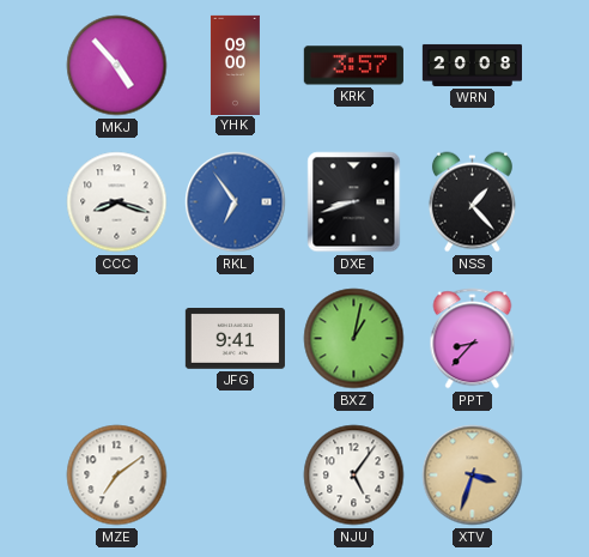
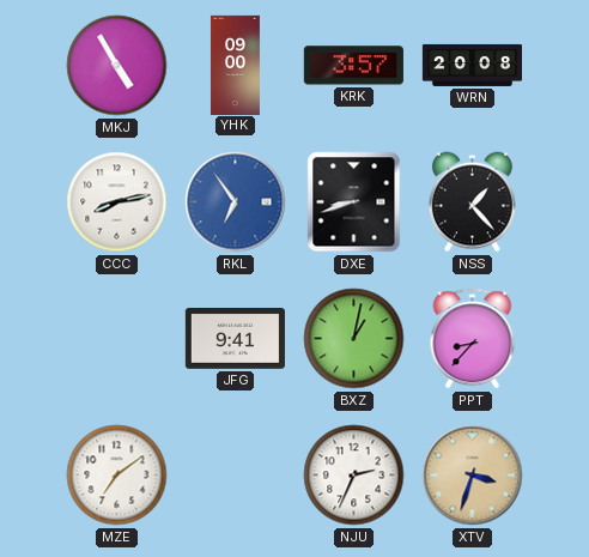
MKJ: 4:53 -> 4:55 (117, 66)
CCC: 8:18 -> 8:13 (117, 202)
NJU: 5:06 -> 2:34 (354, 476)
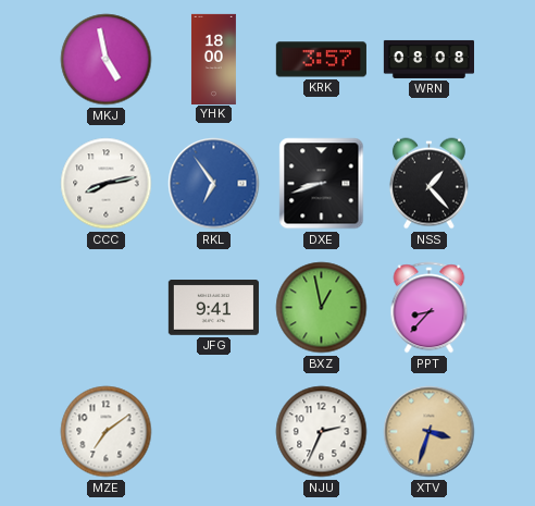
MKJ: 4:55 -> 4:58 (107, 60)
YHK: 09:00 -> 18:00 (213, 59)
WRN: 20:08 -> 08:08 (428, 59)
BXZ: 1:02 -> 12:58 (322, 308)
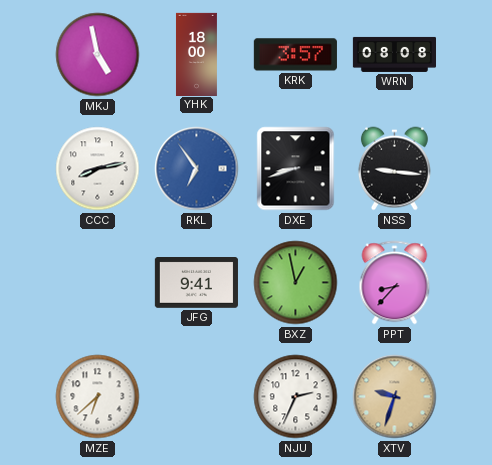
NSS: 1:23 -> 9:16 (394, 169)
MZE: 7:09 -> 6:38 (98, 397)
XTV: 3:33 -> 9:33 (395, 397)
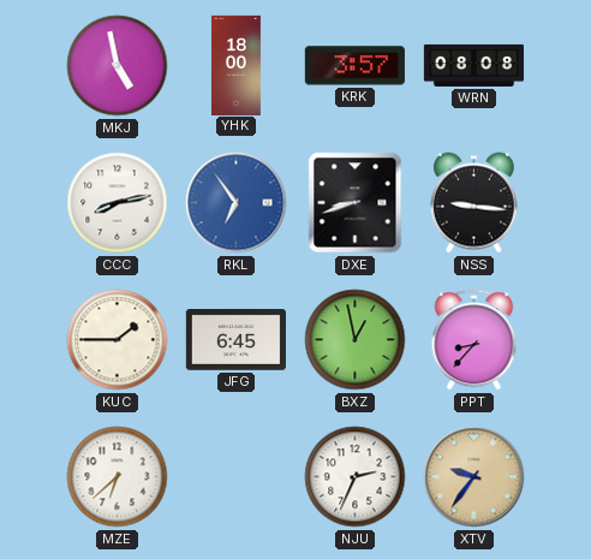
KUC: none -> 1:45 (118, 340)
JFG: 9:41 -> 6:45 (235, 340)
XTV: 9:33 -> 9:36 (474, 477)
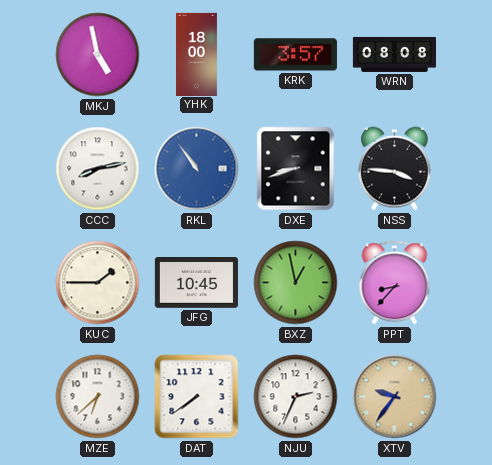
RKL: 6:54 -> 10:54 (197, 169)
NSS: 9:16 -> 3:46 (394, 169)
JFG: 6:45 -> 10:45 (196, 283)
DAT: none -> 7:39 (197, 397)
